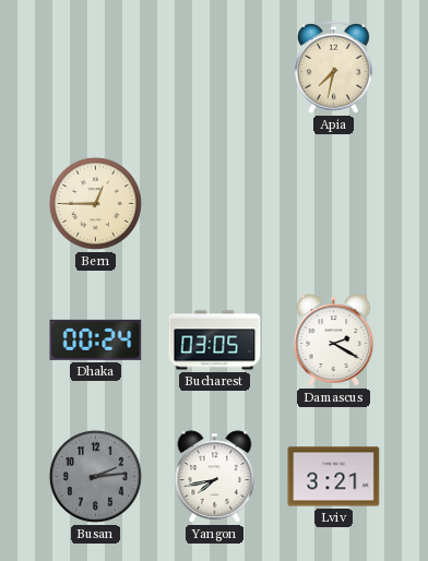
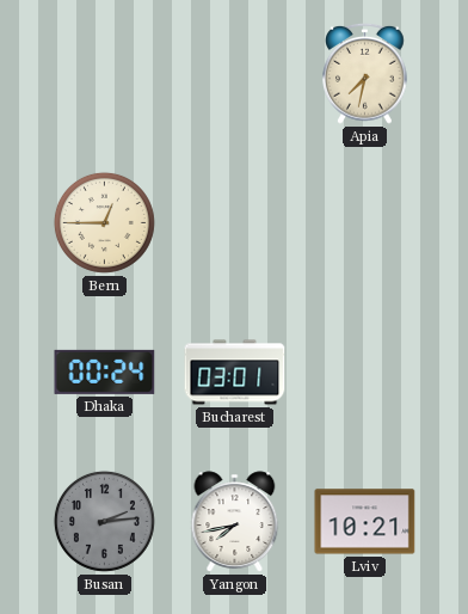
Bucharest: 03:05 -> 03:01 (235, 373)
Damascus: 2:20 -> none (334, 341)
Lviv: 3:21 -> 10:21 (365, 522)
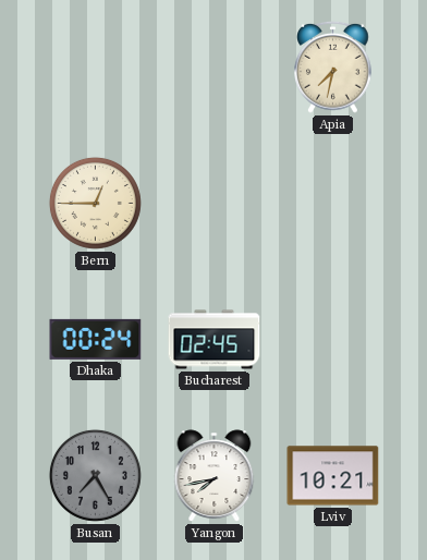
Bucharest: 03:01 -> 02:45 (215, 340)
Busan: 2:14 -> 7:25 (95, 475)
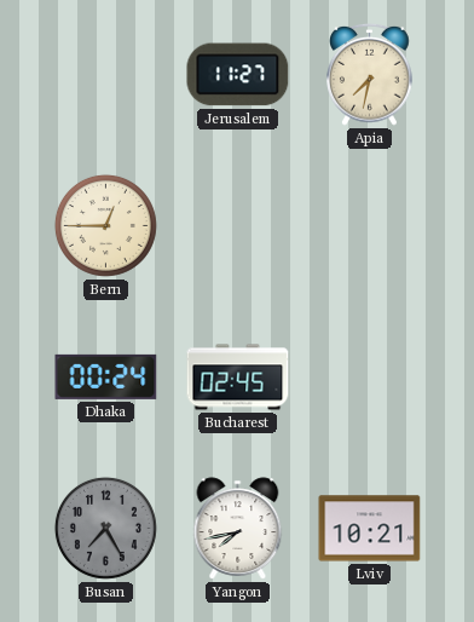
Jerusalem: none -> 11:27 (238, 75)
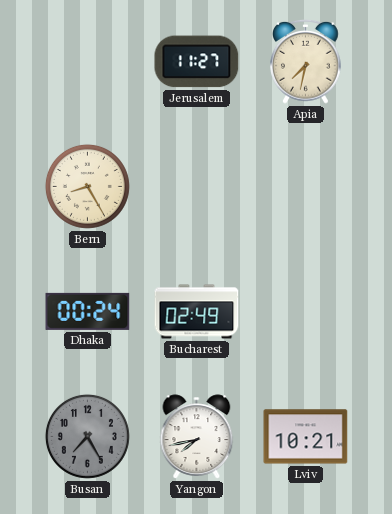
Bern: 12:45 -> 8:25 (87, 186)
Bucharest: 02:45 -> 02:49 (197, 312)
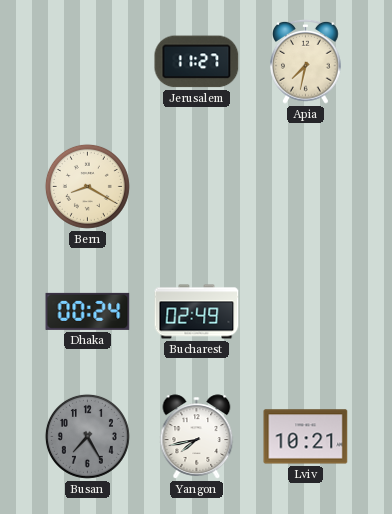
Bern: 8:25 -> 8:20 (87, 186)
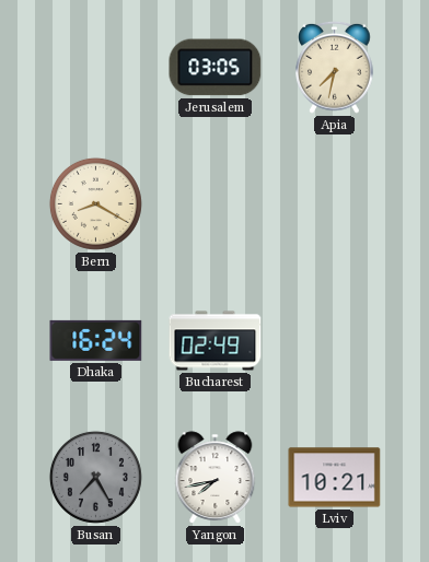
Jerusalem: 11:27 -> 03:05 (216, 68)
Dhaka: 00:24 -> 16:24 (96, 340)
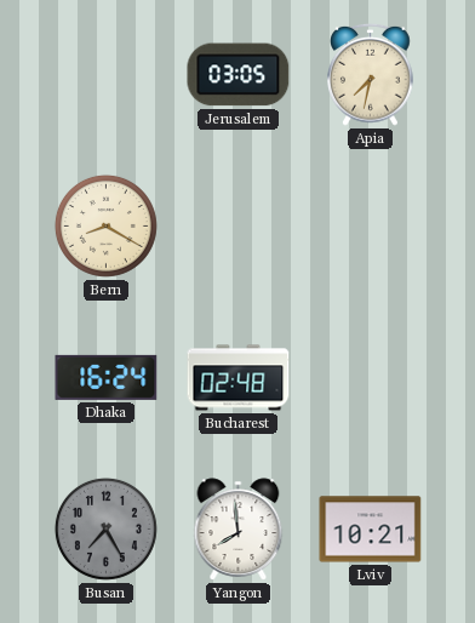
Bucharest: 02:49 -> 02:48 (239, 378)
Yangon: 7:43 -> 7:59 (239, 530)
